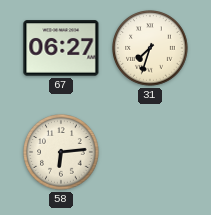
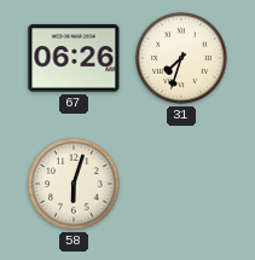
67: 06:27 -> 06:26 (74, 58)
58: 6:14 -> 6:03 (74, 184)
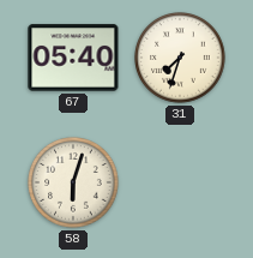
67: 06:26 -> 05:40 (73, 58)
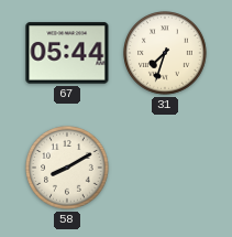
67: 05:40 -> 05:44 (67, 53)
58: 6:03 -> 8:10 (67, 168)
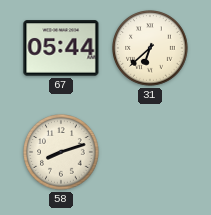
31: 7:33 -> 6:38 (150, 48)
58: 8:10 -> 8:12 (61, 152)
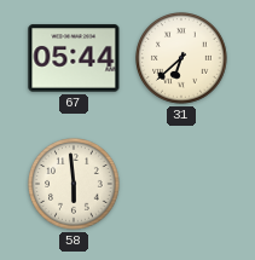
58: 8:12 -> 5:59 (74, 184)
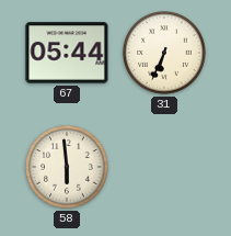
31: 6:38 -> 6:34 (164, 53)
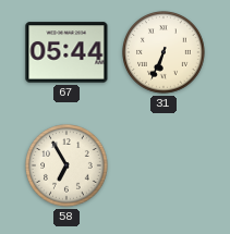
58: 5:59 -> 6:55 (66, 165)
